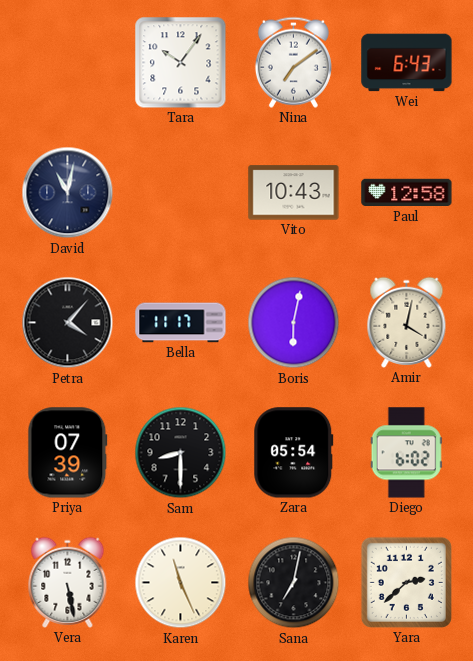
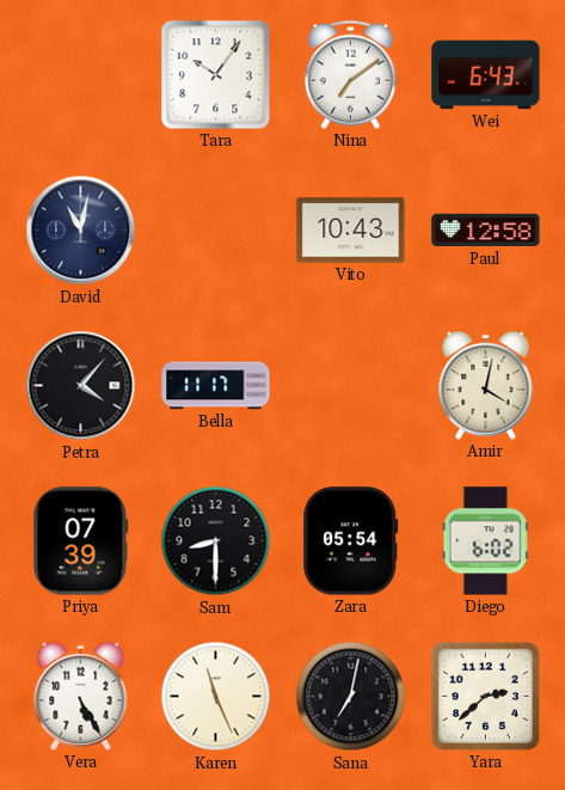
Boris: 6:02 -> none (294, 323)
Vera: 5:28 -> 5:25 (81, 696)
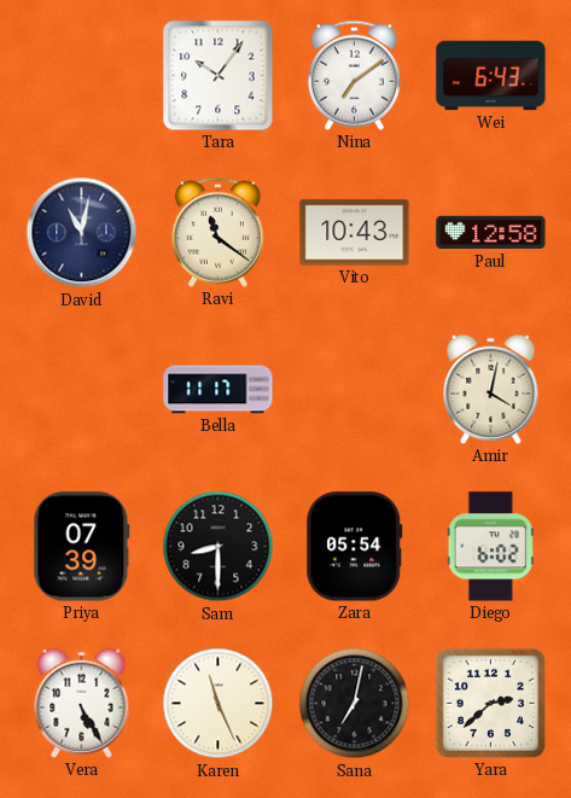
Ravi: none -> 11:21 (217, 232)
Petra: 4:07 -> none (81, 386)
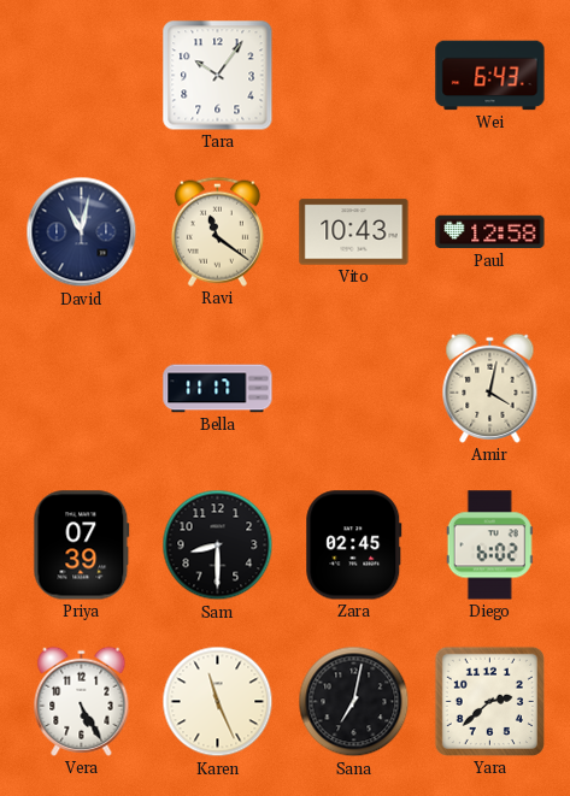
Nina: 7:09 -> none (354, 75)
Zara: 05:54 -> 02:45 (354, 546)
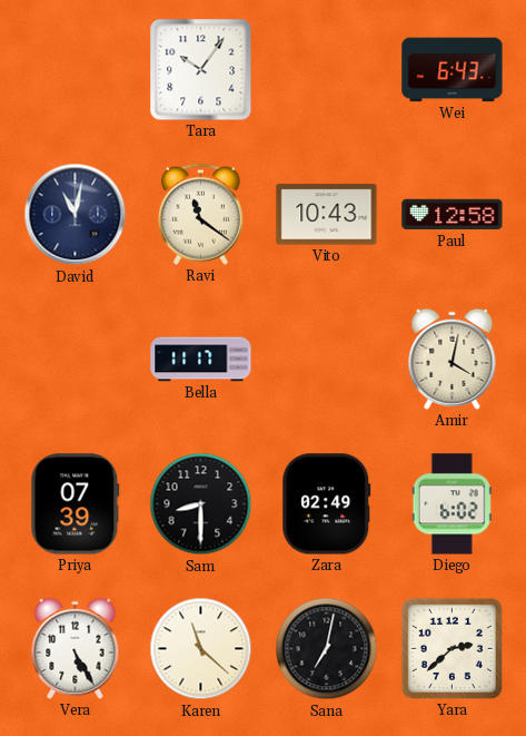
Zara: 02:45 -> 02:49 (327, 504)
Karen: 11:26 -> 11:22 (201, 649)
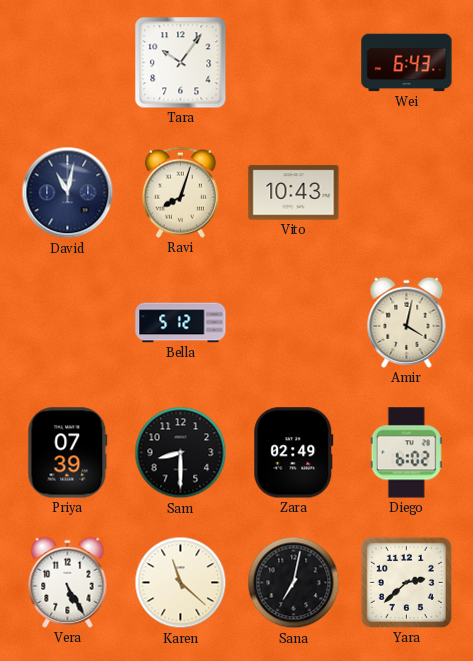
Ravi: 11:21 -> 8:03 (180, 192)
Paul: 12:58 -> none (453, 215)
Bella: 11:17 -> 5:12 (181, 323)
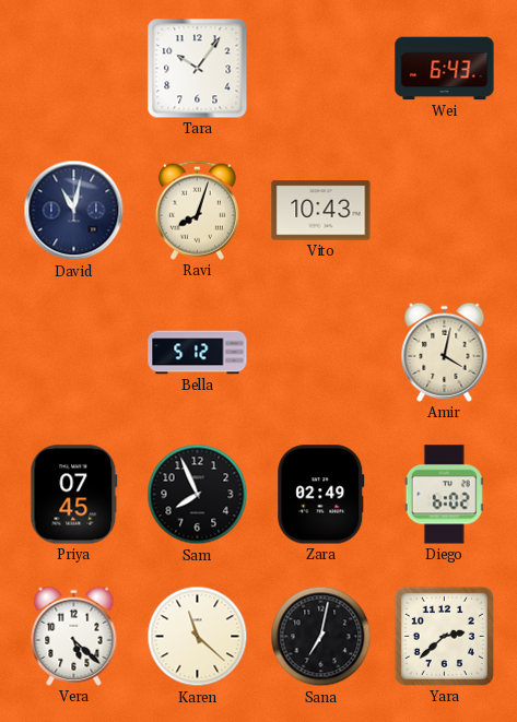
Priya: 07:39 -> 07:45 (74, 495)
Sam: 8:30 -> 7:56 (198, 495)
Vera: 5:25 -> 5:22 (74, 636)
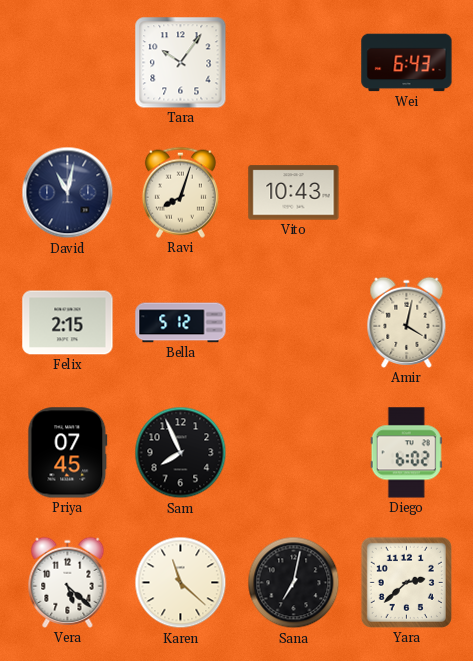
Felix: none -> 2:15 (68, 323)
Zara: 02:49 -> none (321, 495)
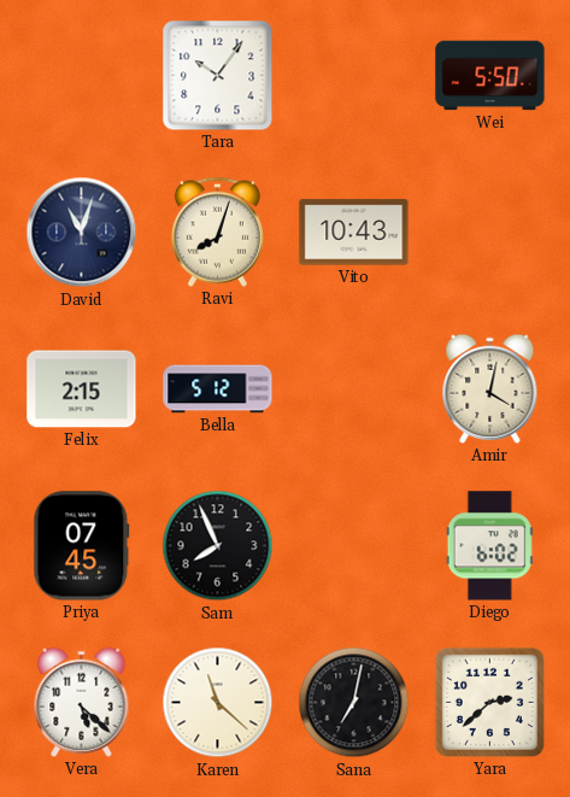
Wei: 6:43 -> 5:50 (490, 76)
David: 11:02 -> 11:03 (82, 233)
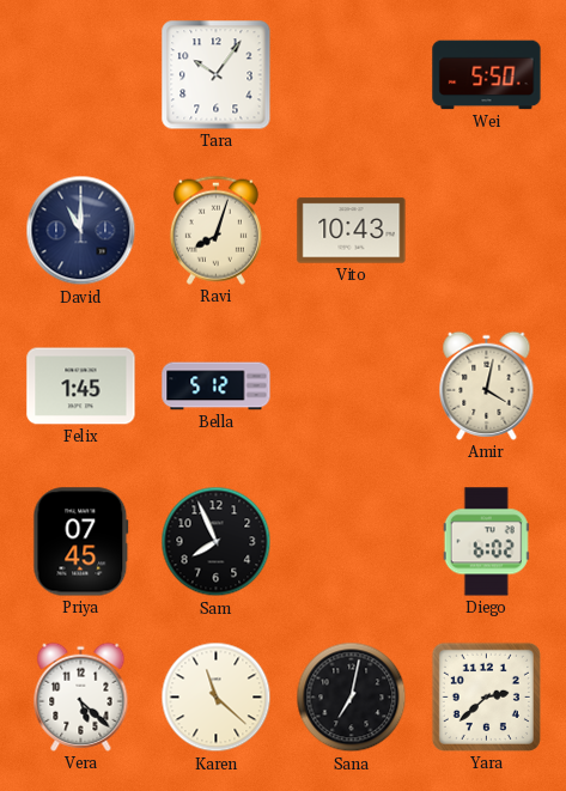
David: 11:03 -> 11:00 (81, 231)
Felix: 2:15 -> 1:45 (81, 387)
